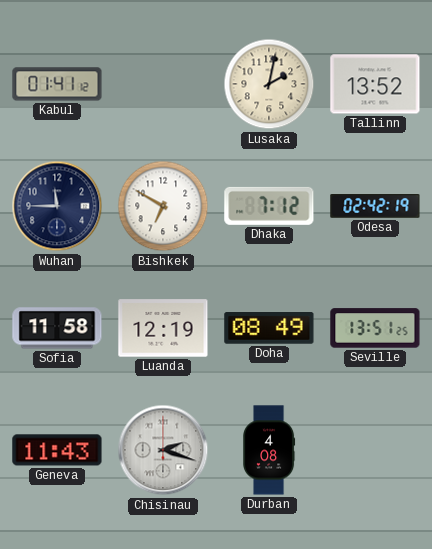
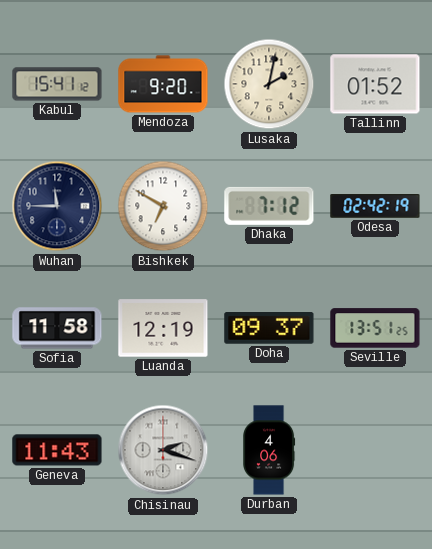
Kabul: 01:41 -> 15:41 (57, 84)
Mendoza: none -> 9:20 (163, 84)
Tallinn: 13:52 -> 01:52 (375, 84)
Doha: 08:49 -> 09:37 (269, 329)
Durban: 4:08 -> 4:06 (270, 450)
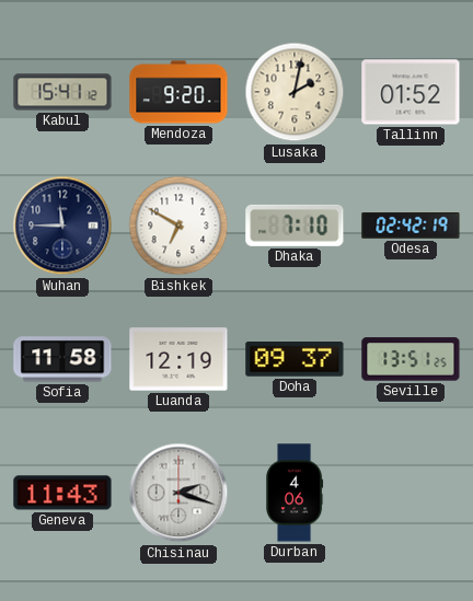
Dhaka: 7:12 -> 7:10 (295, 226)
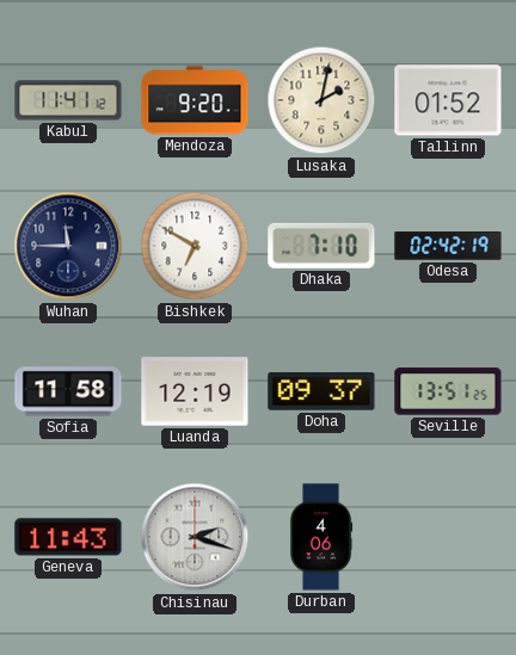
Kabul: 15:41 -> 11:41 (68, 100)
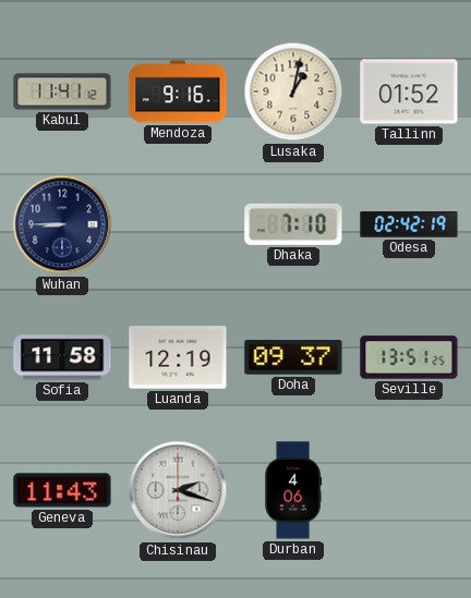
Mendoza: 9:20 -> 9:16 (178, 91)
Lusaka: 2:02 -> 1:02 (293, 91)
Wuhan: 11:45 -> 8:45 (62, 224)
Bishkek: 6:50 -> none (195, 246)
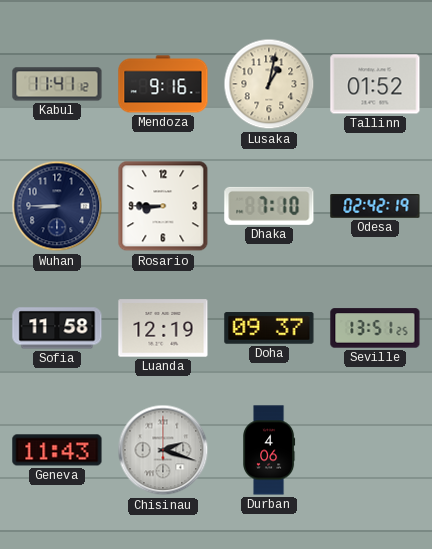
Rosario: none -> 8:45 (163, 206)
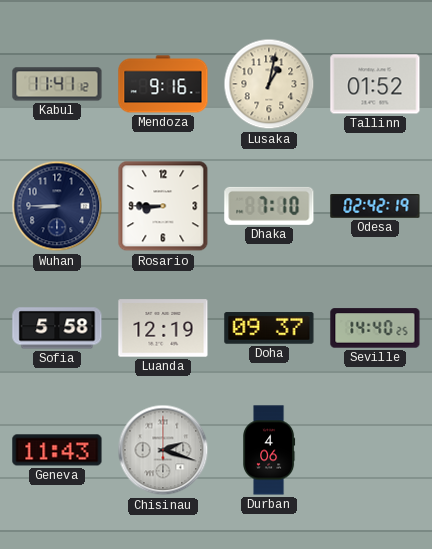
Sofia: 11:58 -> 5:58 (57, 328)
Seville: 13:51 -> 14:40 (375, 328)
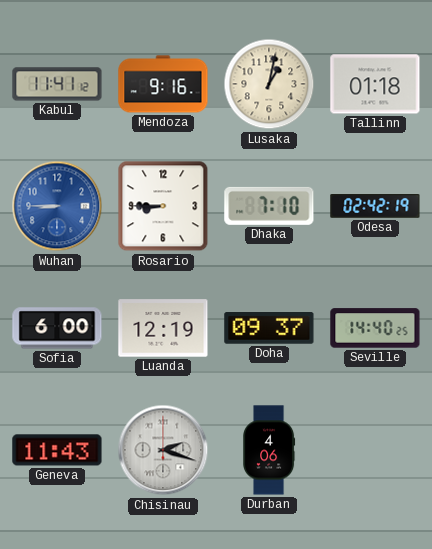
Tallinn: 01:52 -> 01:18 (375, 84)
Wuhan dial: navy -> blue (57, 206)
Sofia: 5:58 -> 6:00 (57, 328)
